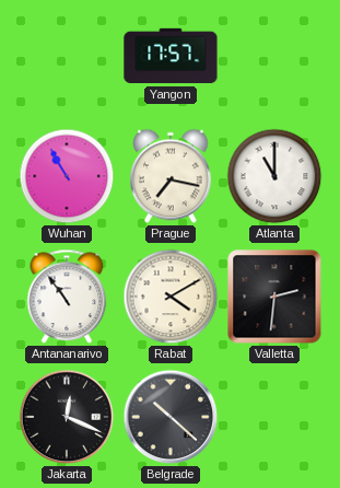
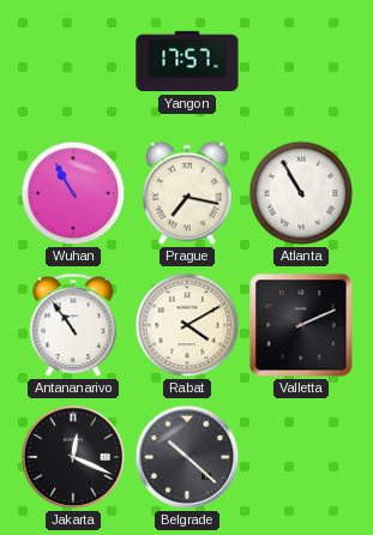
Atlanta: 11:00 -> 10:55 (301, 193)
Valletta: 2:31 -> 2:11 (301, 325)
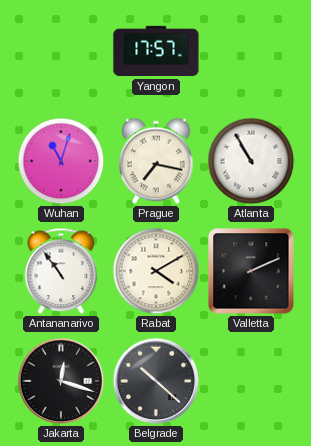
Wuhan: 10:55 -> 11:03 (61, 161)
Jakarta: 12:19 -> 12:18 (61, 381)
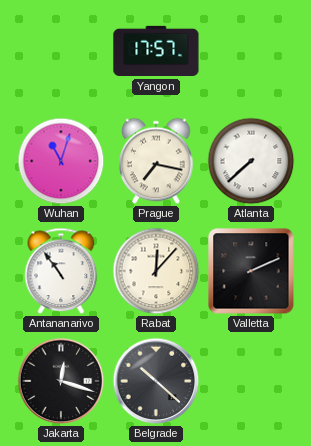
Atlanta: 10:55 -> 7:38 (251, 161)
Rabat: 4:10 -> 12:07 (156, 271)
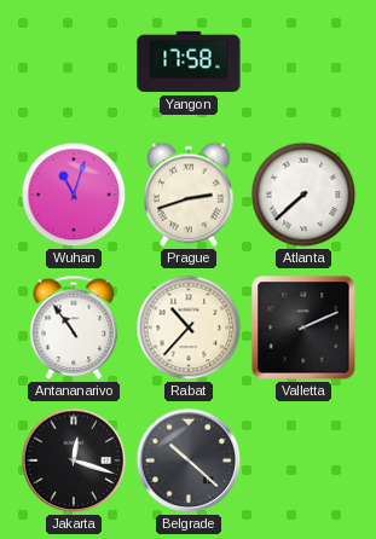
Yangon: 17:57 -> 17:58 (189, 62)
Prague: 7:17 -> 2:42 (189, 195)
Rabat: 12:07 -> 10:37 (189, 328)
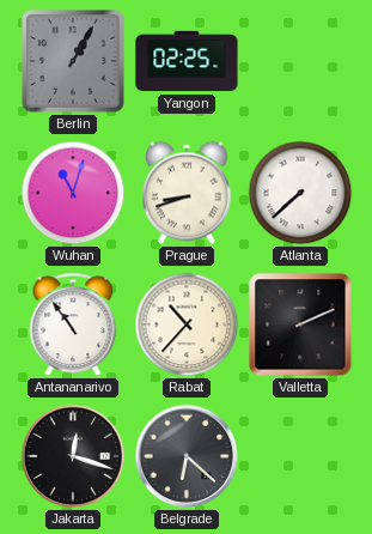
Berlin: none -> 1:05 (73, 61)
Yangon: 17:58 -> 02:25 (187, 61)
Prague: 2:42 -> 8:42 (187, 193)
Belgrade: 10:22 -> 6:22 (187, 456)
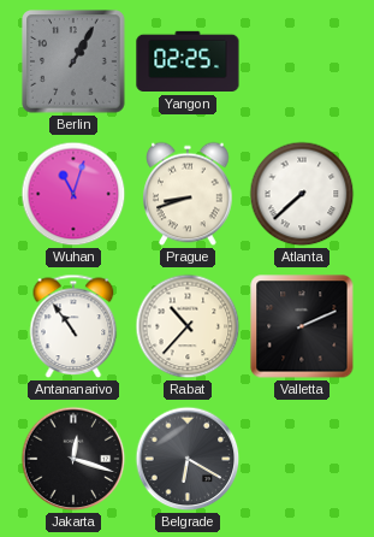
Belgrade: 6:22 -> 6:20 (188, 459)
